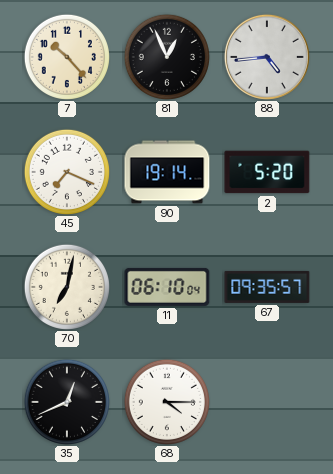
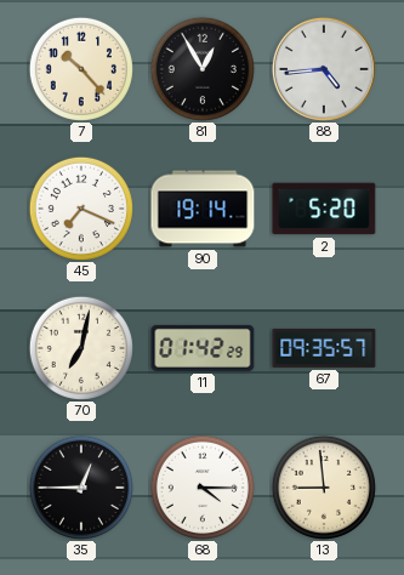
81: 12:56 -> 12:55 (203, 69)
11: 06:10 -> 01:42 (203, 348)
35: 12:41 -> 12:45 (81, 488)
13: none -> 8:59 (324, 488)
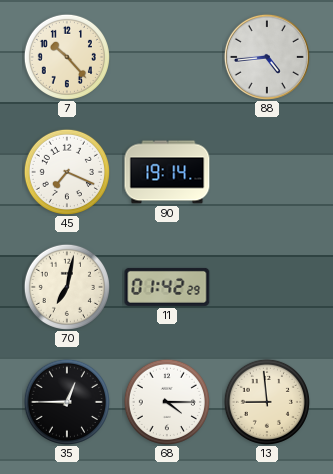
81: 12:55 -> none (203, 69)
2: 5:20 -> none (324, 209)
67: 09:35 -> none (324, 348)
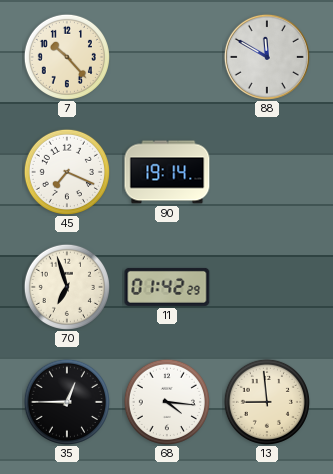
88: 4:44 -> 11:50 (267, 57)
70: 7:02 -> 6:57 (67, 287)
68: 4:15 -> 4:16 (167, 402)
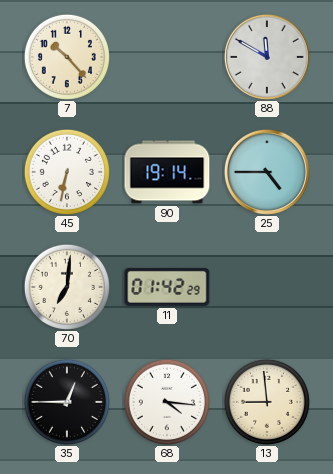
45: 7:19 -> 6:32 (67, 172)
25: none -> 4:45 (267, 172)
70: 6:57 -> 7:01 (67, 287)
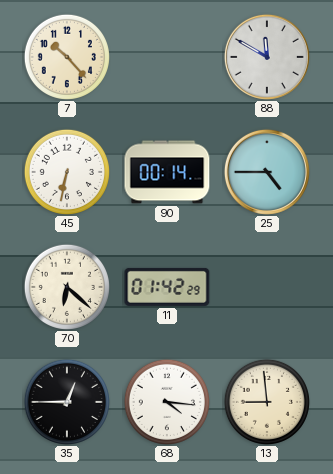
90: 19:14 -> 00:14 (167, 172)
70: 7:01 -> 6:22 (67, 287)
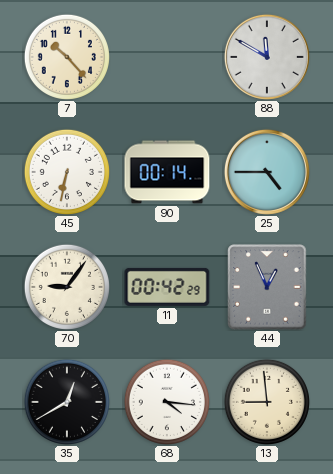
70: 6:22 -> 9:06 (67, 287)
11: 01:42 -> 00:42 (167, 287)
44: none -> 12:56 (267, 287)
35: 12:45 -> 12:40 (67, 402)
